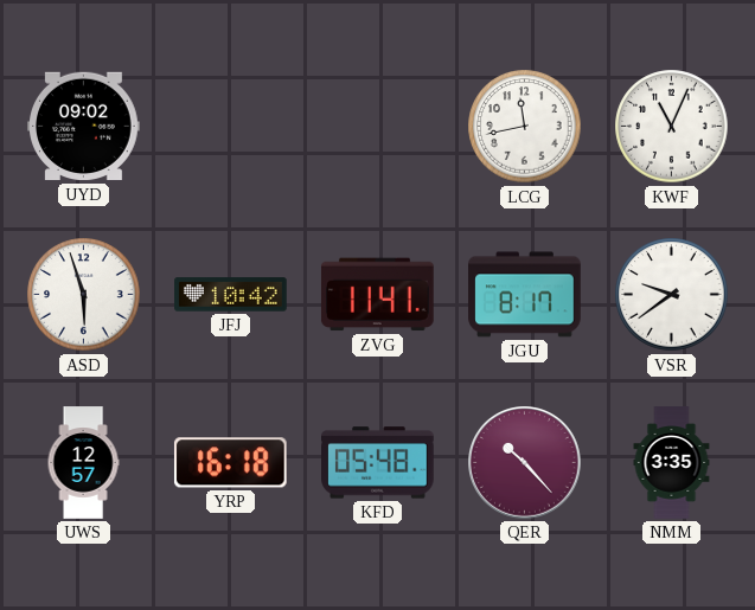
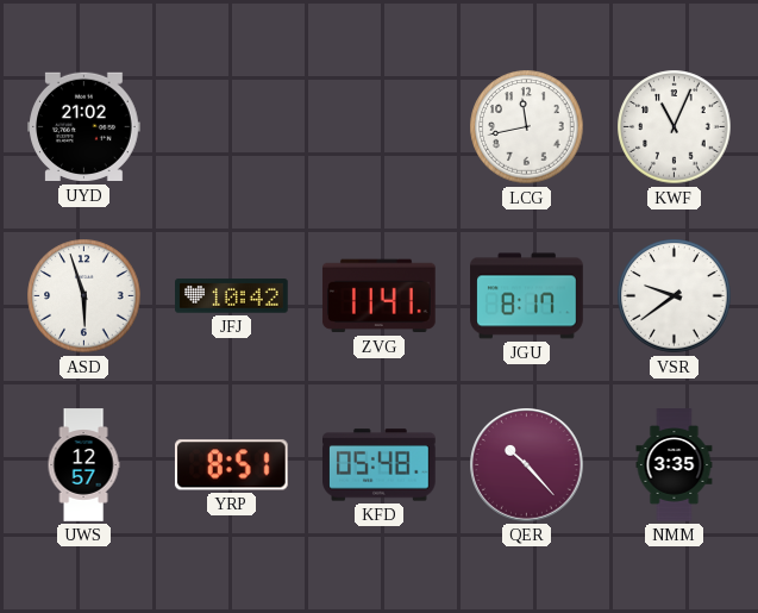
UYD: 09:02 -> 21:02 (84, 127)
YRP: 16:18 -> 8:51 (231, 465)
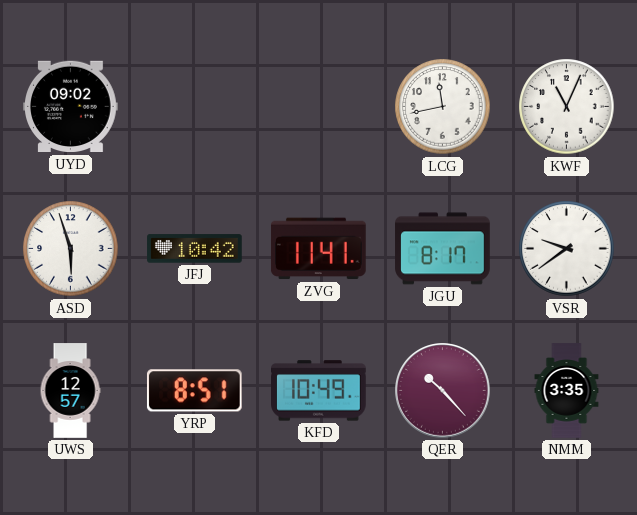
UYD: 21:02 -> 09:02 (71, 107)
KFD: 05:48 -> 10:49 (319, 391)
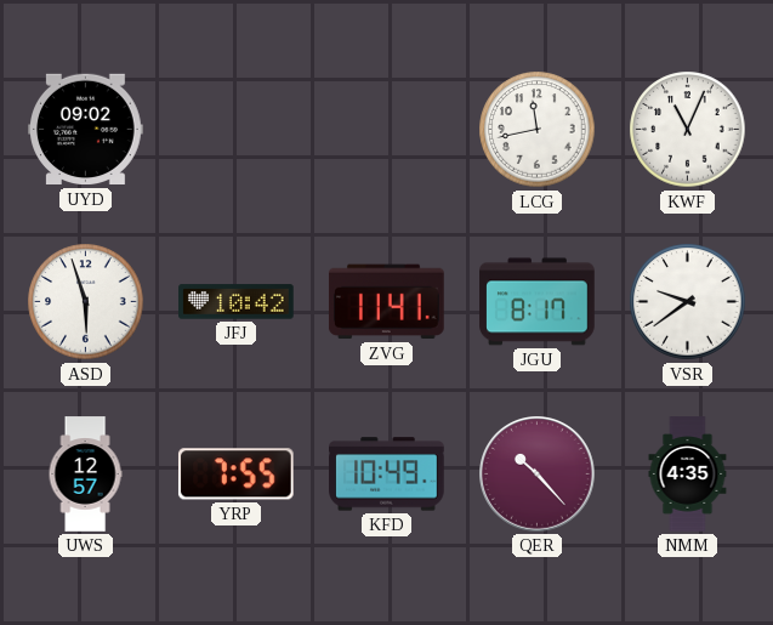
YRP: 8:51 -> 7:55 (235, 475)
NMM: 3:35 -> 4:35 (688, 475)
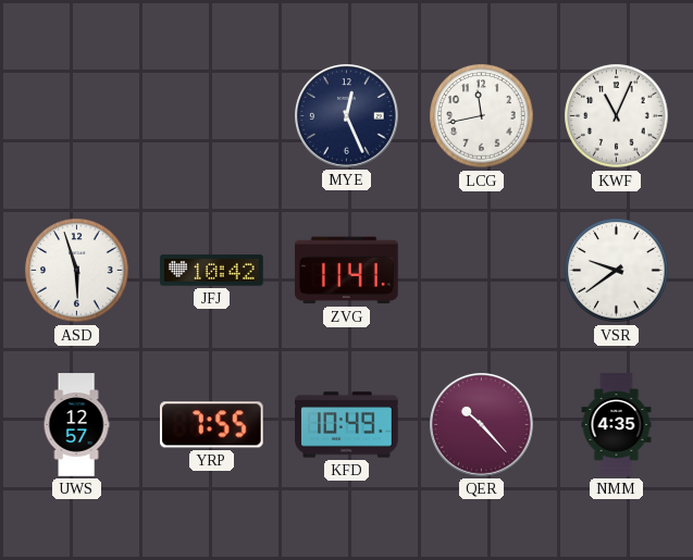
UYD: 09:02 -> none (86, 130)
MYE: none -> 12:26 (347, 116)
JGU: 8:17 -> none (538, 302)
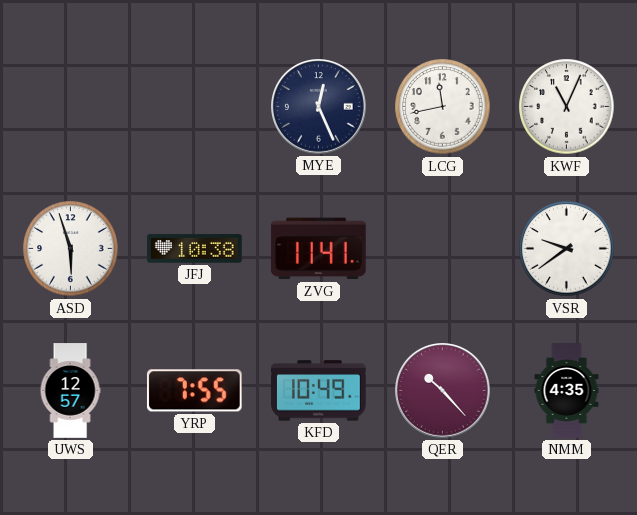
JFJ: 10:42 -> 10:38 (195, 249)
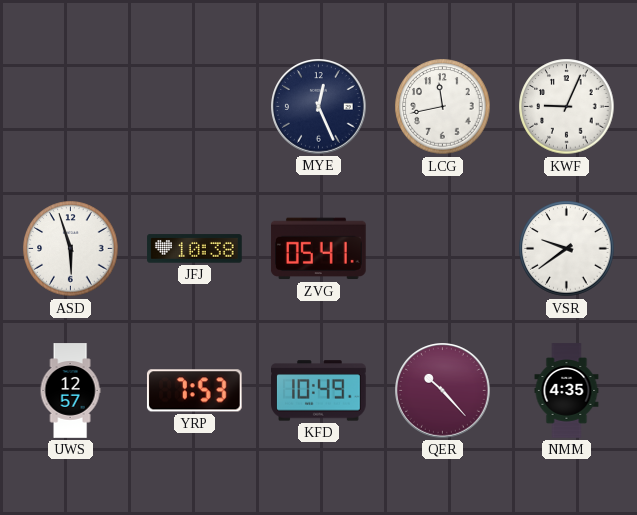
KWF: 11:04 -> 9:04 (567, 107)
ZVG: 11:41 -> 05:41 (319, 249)
YRP: 7:55 -> 7:53 (194, 391)
